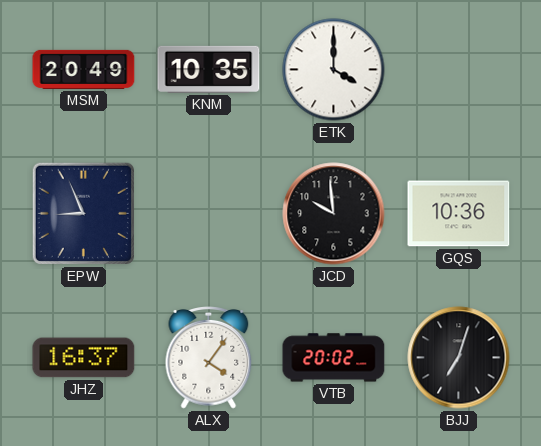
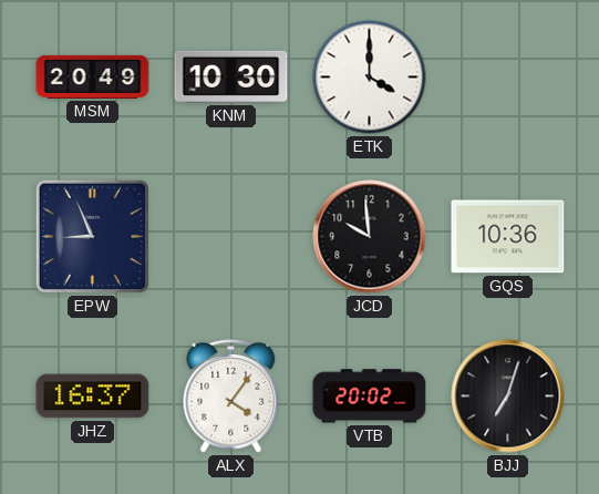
KNM: 10:35 -> 10:30 (231, 76)
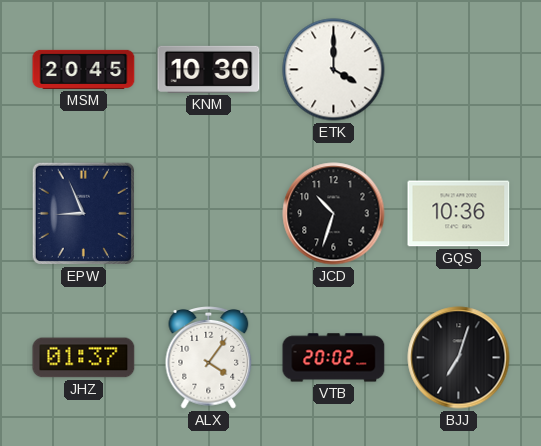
MSM: 20:49 -> 20:45 (84, 69)
JCD: 9:59 -> 10:33 (334, 214)
JHZ: 16:37 -> 01:37 (84, 358)
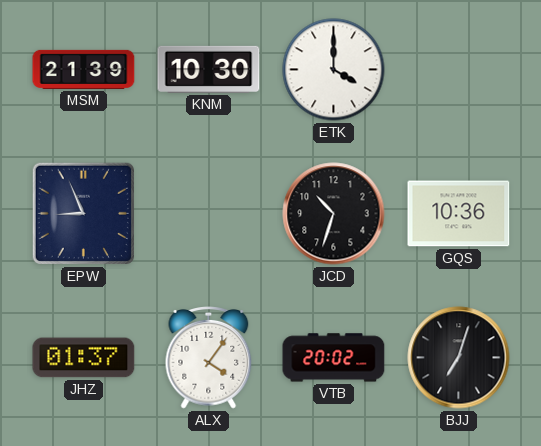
MSM: 20:45 -> 21:39 (84, 69)
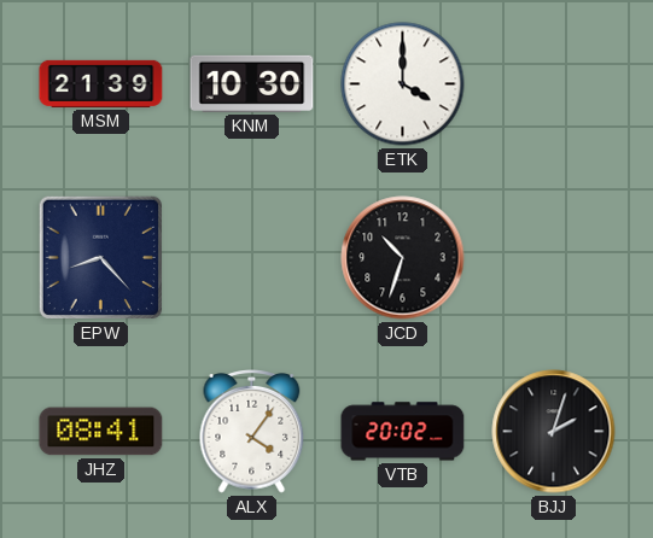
EPW: 8:56 -> 8:23 (100, 257)
GQS: 10:36 -> none (459, 214)
JHZ: 01:37 -> 08:41 (101, 432)
BJJ: 7:03 -> 2:03 (554, 432)
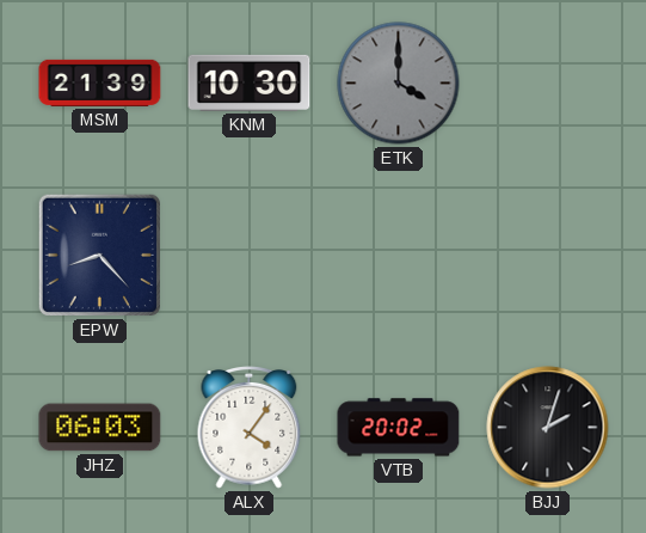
ETK dial: white -> grey (399, 84)
JCD: 10:33 -> none (403, 258)
JHZ: 08:41 -> 06:03 (100, 428)
